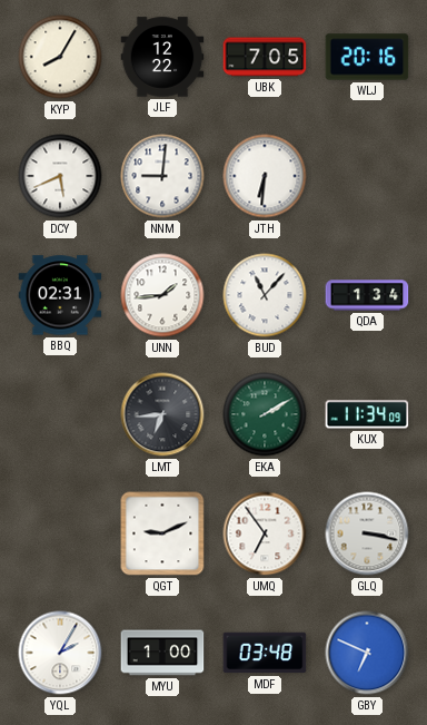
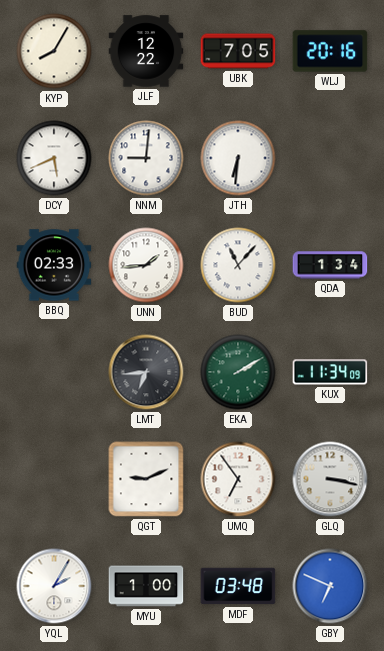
BBQ: 02:31 -> 02:33 (54, 265)
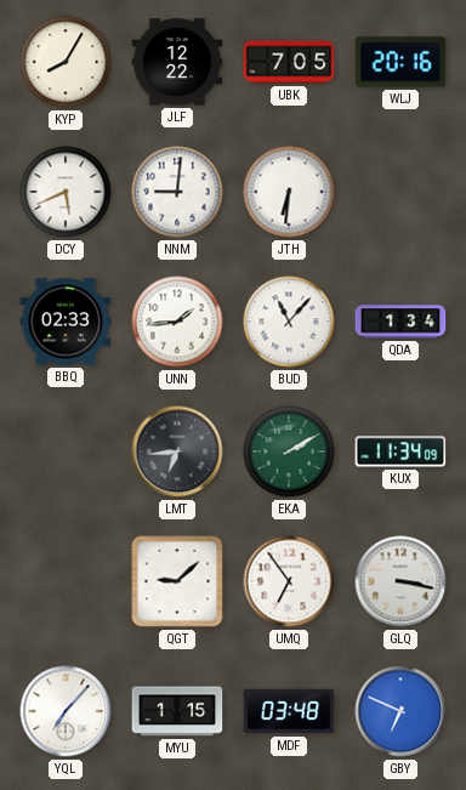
QGT: 9:11 -> 9:08 (177, 581)
YQL: 2:05 -> 7:07 (66, 711)
MYU: 1:00 -> 1:15 (177, 711)
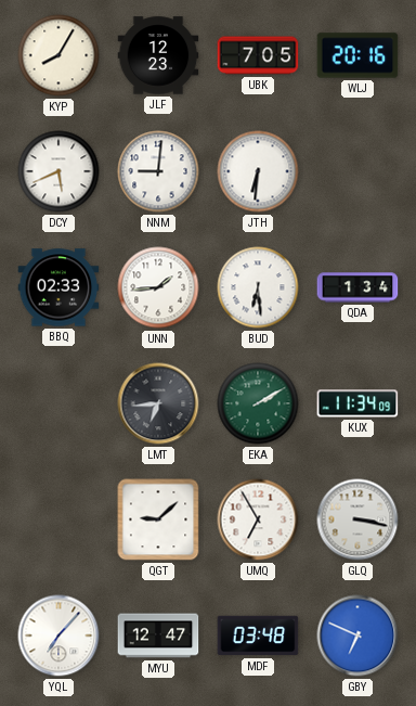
JLF: 12:22 -> 12:23 (158, 55)
BUD: 11:07 -> 6:29 (258, 287)
UMQ: 6:54 -> 6:55 (258, 519)
MYU: 1:15 -> 12:47 (158, 636)
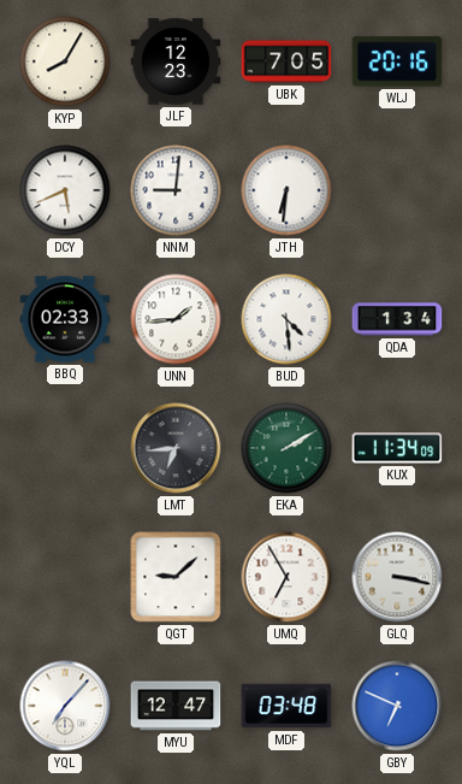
BUD: 6:29 -> 4:29 (286, 319)
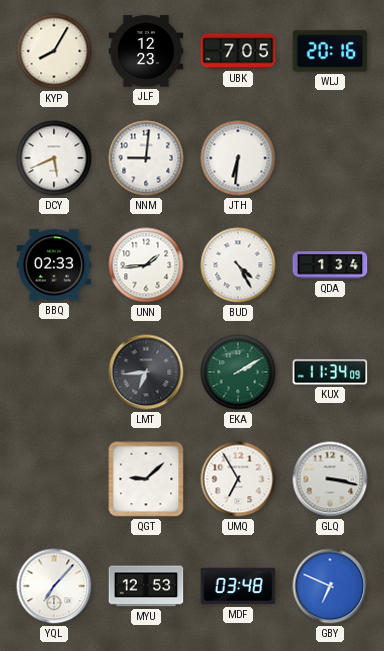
BUD: 4:29 -> 4:25 (238, 265)
MYU: 12:47 -> 12:53 (146, 586)
